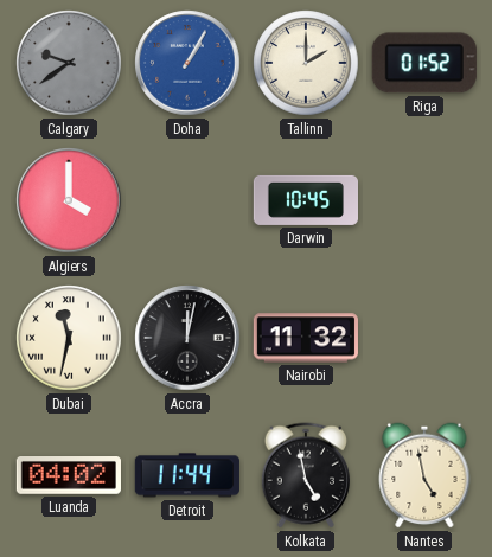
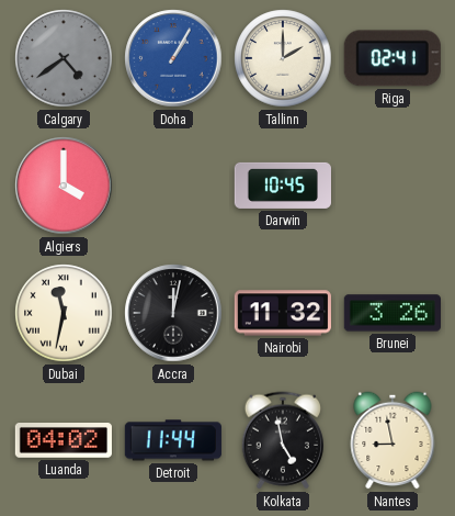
Calgary: 9:39 -> 4:39 (64, 58)
Riga: 01:52 -> 02:41 (393, 58)
Brunei: none -> 3:26 (391, 313)
Nantes: 4:58 -> 8:58 (393, 440)
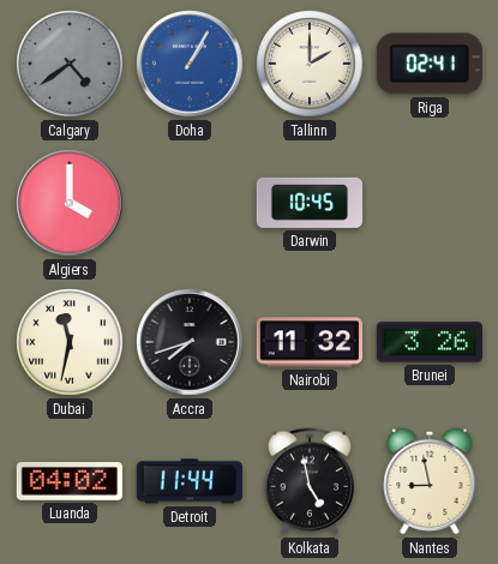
Accra: 12:02 -> 7:42 (190, 342)
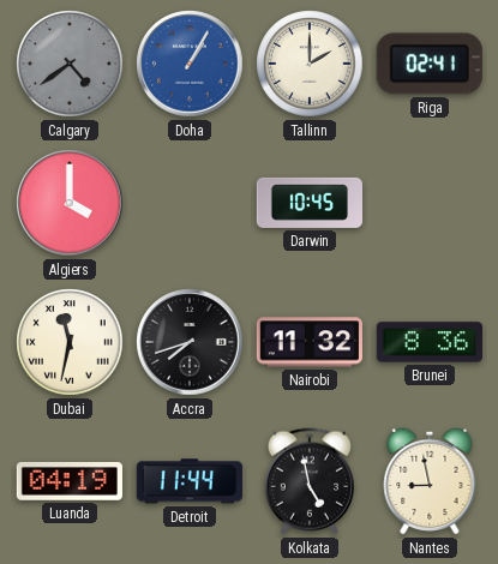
Brunei: 3:26 -> 8:36 (428, 342)
Luanda: 04:02 -> 04:19 (70, 482)
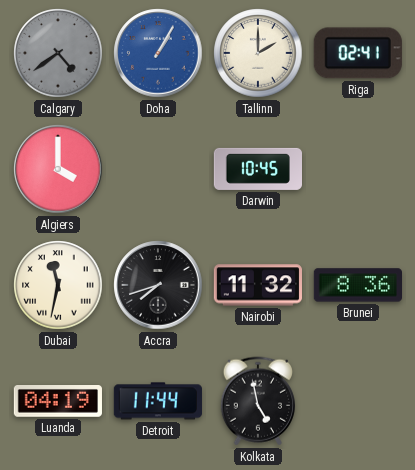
Nantes: 8:58 -> none (430, 481)
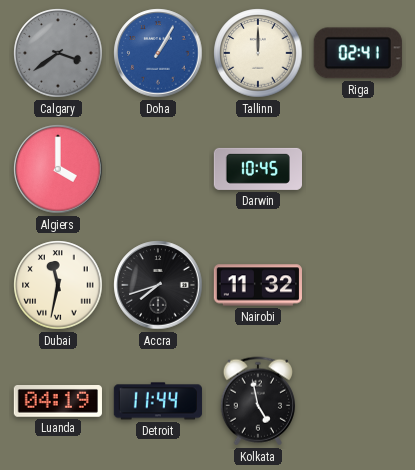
Calgary: 4:39 -> 3:39 (58, 53)
Tallinn: 2:00 -> 12:00 (258, 53)
Brunei: 8:36 -> none (357, 285)
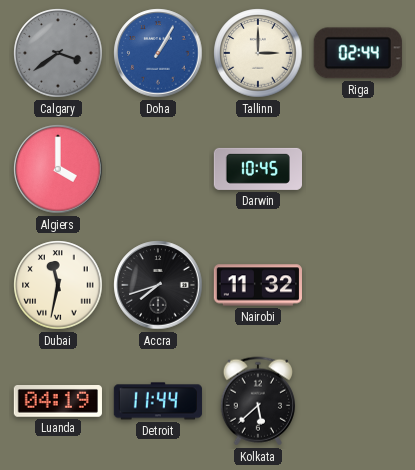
Tallinn: 12:00 -> 3:00 (258, 53)
Riga: 02:41 -> 02:44 (358, 53)
Kolkata: 4:58 -> 5:38 (257, 401)
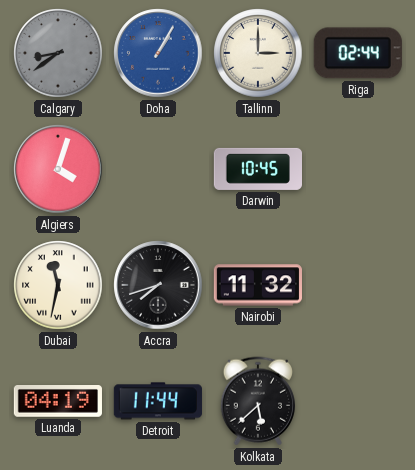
Calgary: 3:39 -> 8:39 (58, 53)
Algiers: 4:00 -> 4:03 (58, 169)
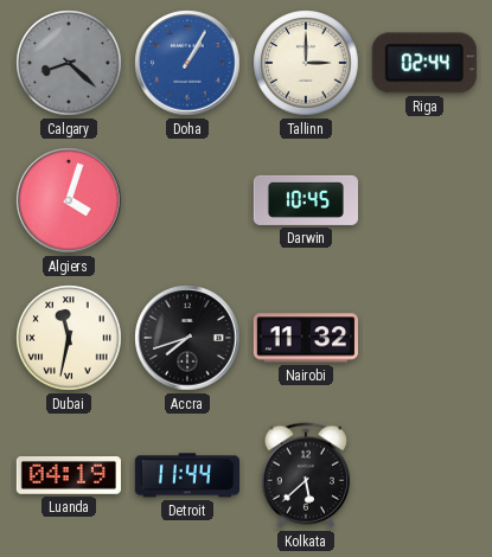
Calgary: 8:39 -> 8:22 (69, 63)
